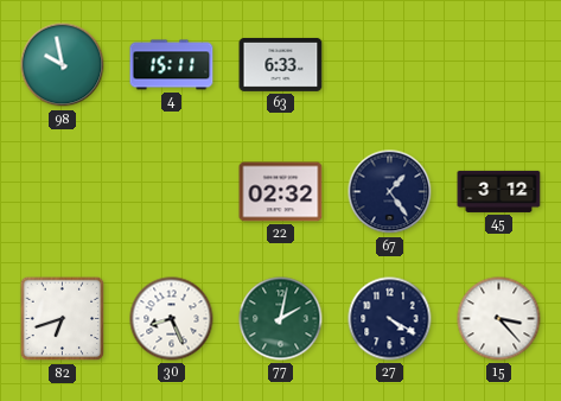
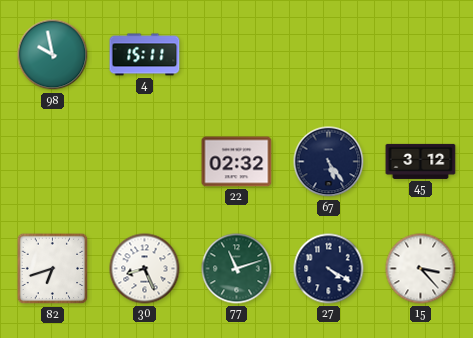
63: 6:33 -> none (281, 64)
67: 1:24 -> 5:24 (329, 162)
77: 2:02 -> 11:12 (237, 269)
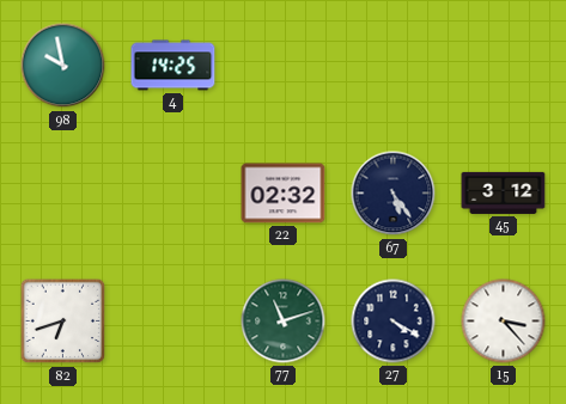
4: 15:11 -> 14:25 (174, 66)
30: 8:26 -> none (145, 269)
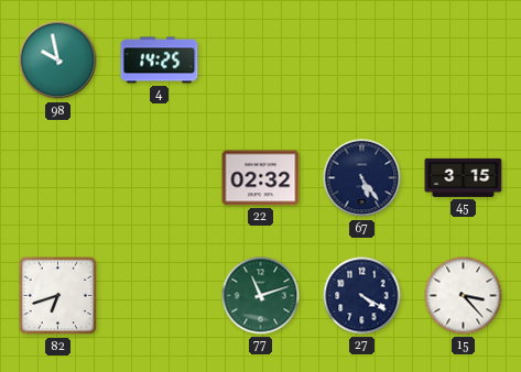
45: 3:12 -> 3:15 (464, 177)
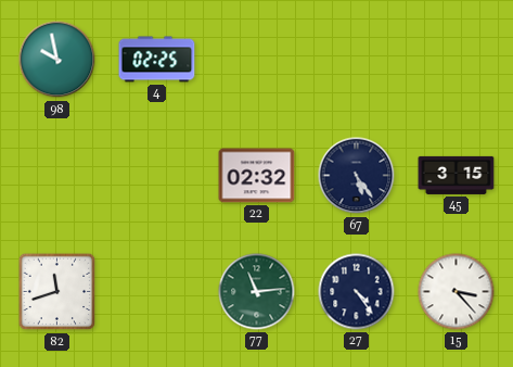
4: 14:25 -> 02:25 (157, 60)
82: 6:42 -> 11:42 (57, 292)
77: 11:12 -> 11:14 (257, 292)
27: 4:20 -> 4:24 (357, 292)
